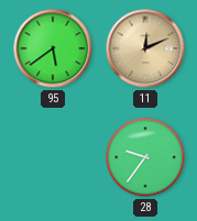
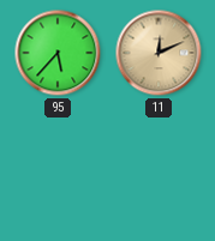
95: 5:39 -> 5:37 (58, 53)
28: 9:36 -> none (145, 157)
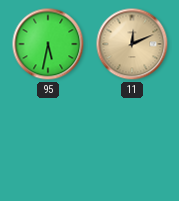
95: 5:37 -> 5:32 (48, 44)
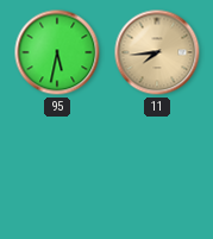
11: 12:11 -> 7:44 (157, 52)
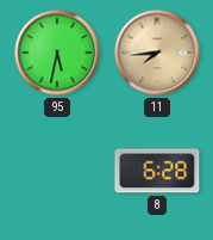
8: none -> 6:28 (157, 171)
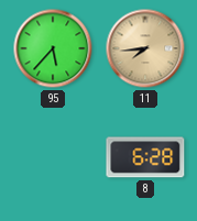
95: 5:32 -> 5:37 (53, 48)
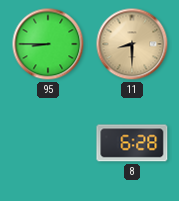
95: 5:37 -> 8:45 (48, 44)
11: 7:44 -> 8:30 (132, 44)
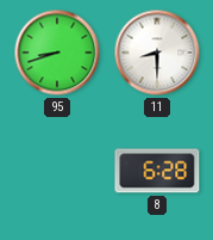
95: 8:45 -> 8:42 (57, 53)
11 dial: champagne -> white (157, 53)
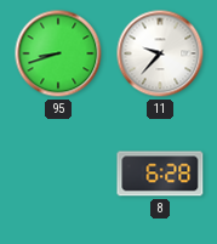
11: 8:30 -> 9:37 (160, 53)
